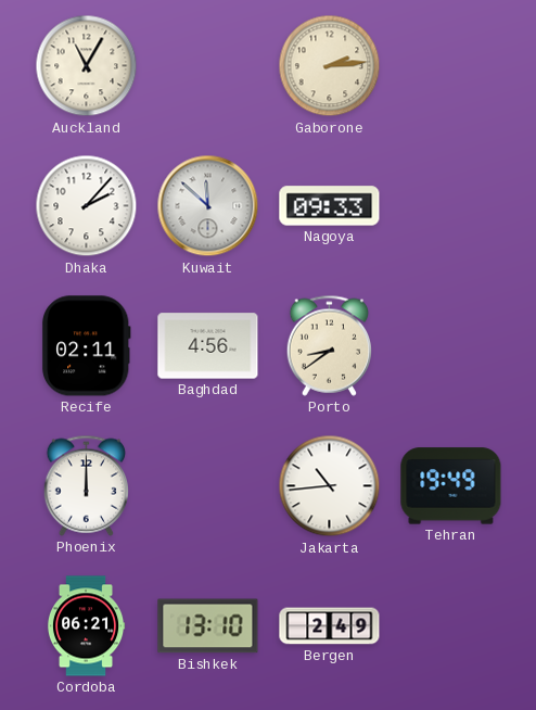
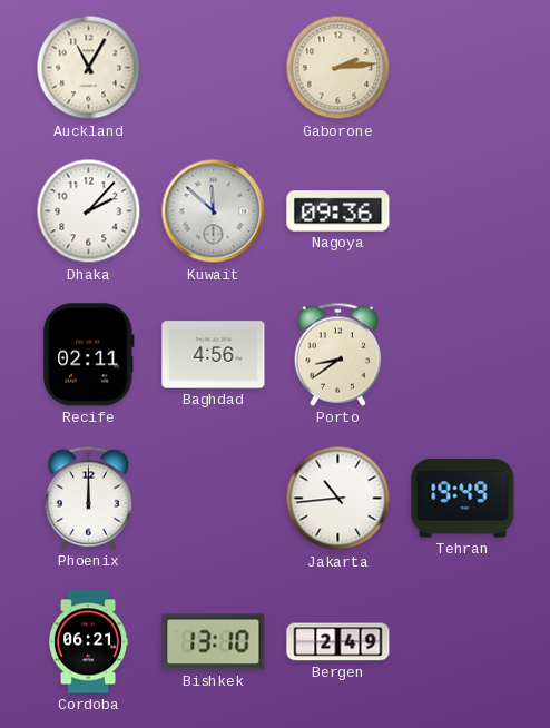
Nagoya: 09:33 -> 09:36 (338, 211)
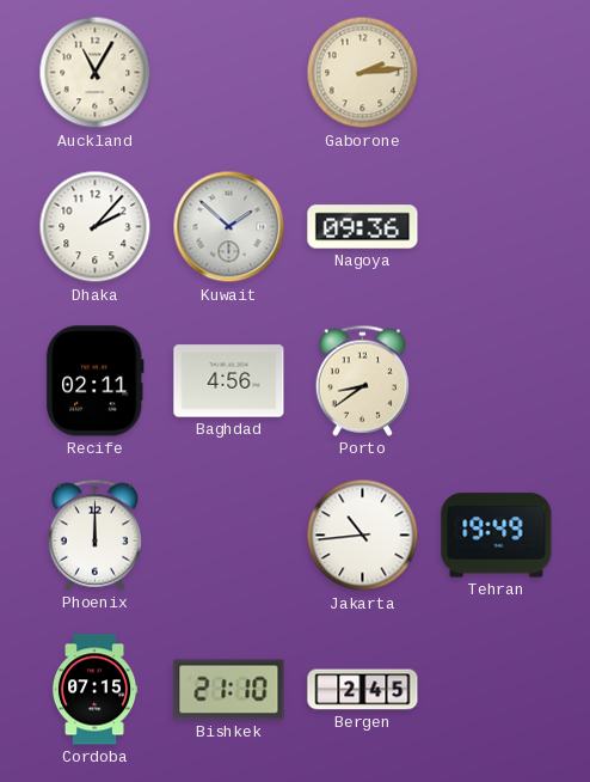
Kuwait: 11:52 -> 1:52 (229, 227)
Cordoba: 06:21 -> 07:15 (94, 690)
Bishkek: 13:10 -> 21:10 (229, 690)
Bergen: 2:49 -> 2:45 (363, 690)
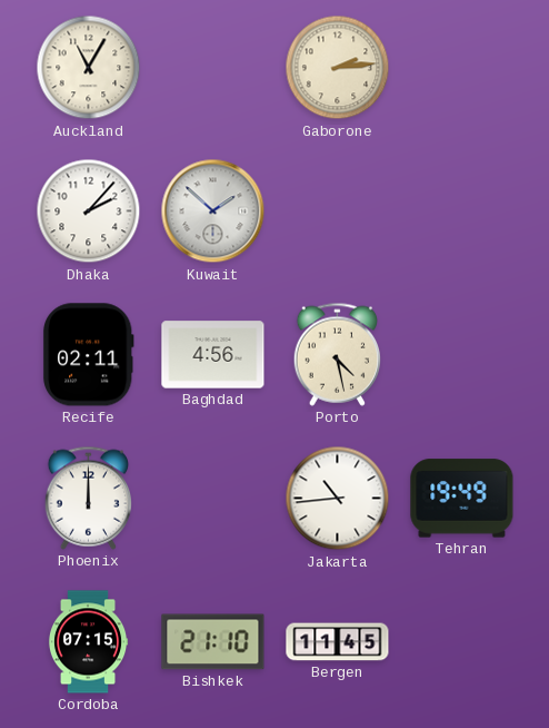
Nagoya: 09:36 -> none (363, 227)
Porto: 8:39 -> 4:28 (337, 354)
Bergen: 2:45 -> 11:45 (338, 642)
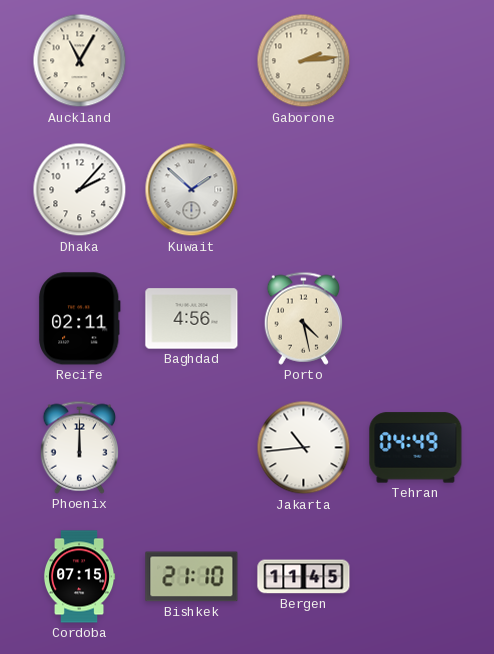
Tehran: 19:49 -> 04:49 (416, 448)
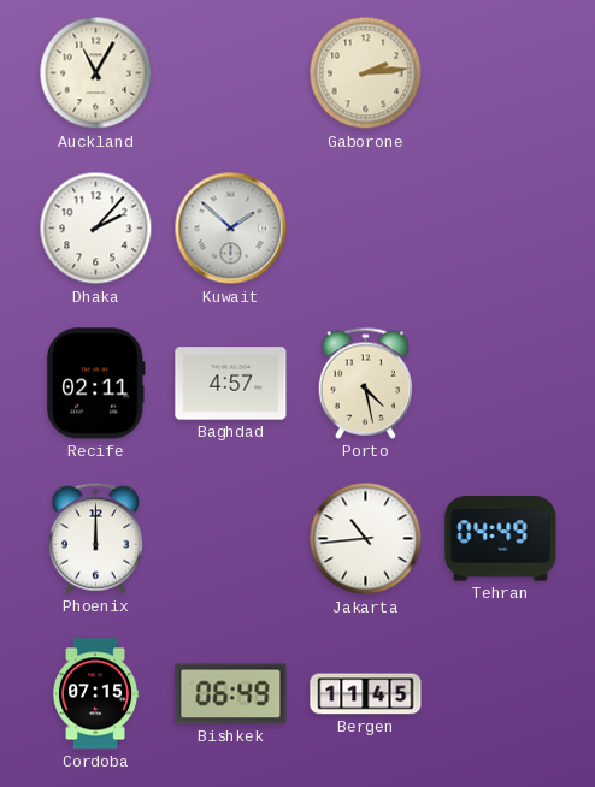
Baghdad: 4:56 -> 4:57 (231, 384)
Bishkek: 21:10 -> 06:49 (231, 694)
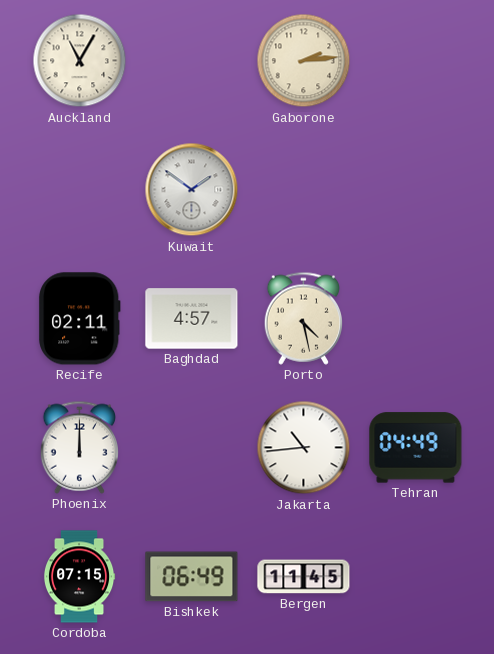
Dhaka: 2:07 -> none (96, 229)
Kuwait: 1:52 -> 1:51 (192, 190)
